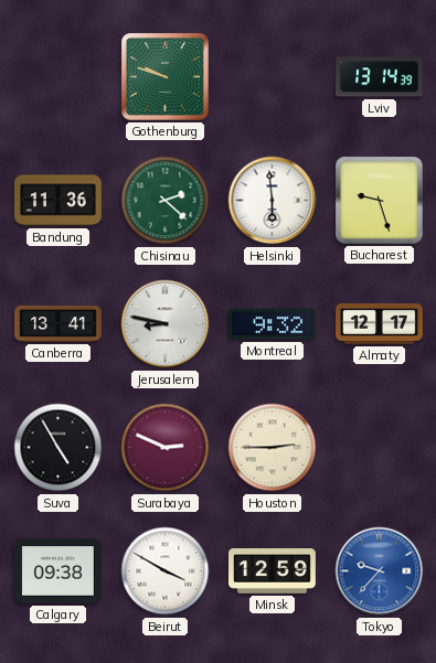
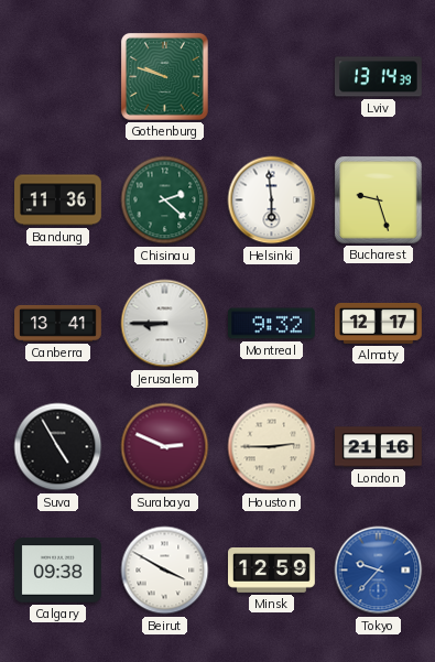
Jerusalem: 8:47 -> 8:45 (165, 324)
London: none -> 21:16 (379, 447)
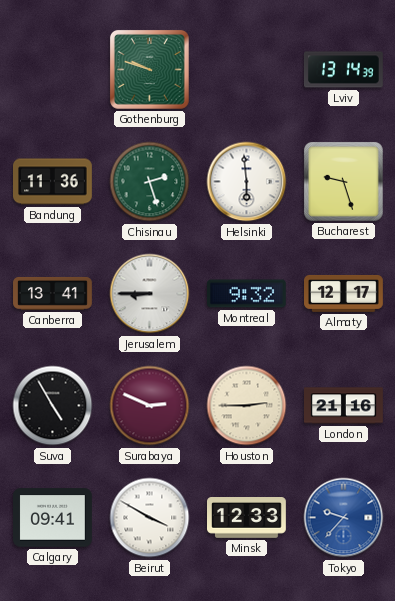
Chisinau: 2:22 -> 2:27 (150, 182)
Calgary: 09:38 -> 09:41 (53, 518)
Minsk: 12:59 -> 12:33 (247, 518)
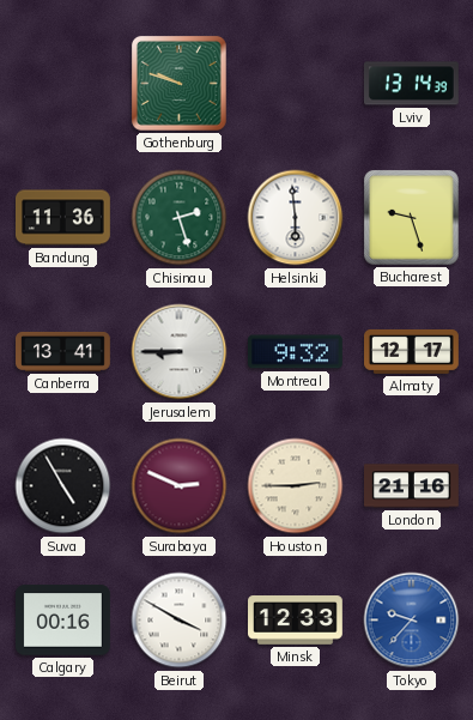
Calgary: 09:41 -> 00:16 (63, 621)
